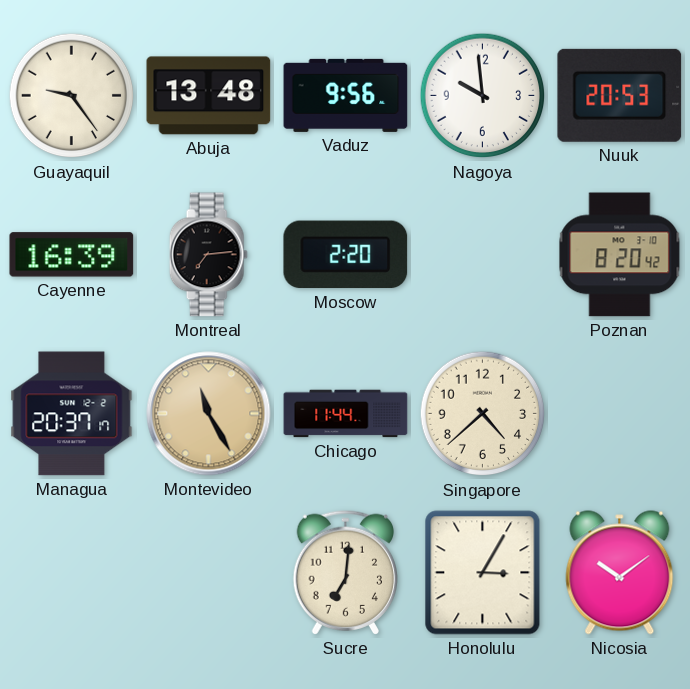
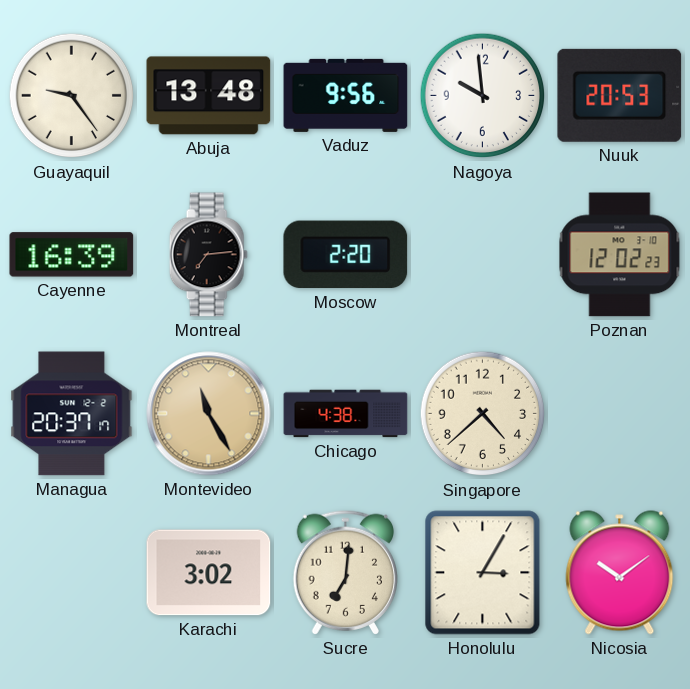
Poznan: 8:20 -> 12:02 (620, 255)
Chicago: 11:44 -> 4:38 (346, 414)
Karachi: none -> 3:02 (209, 573)
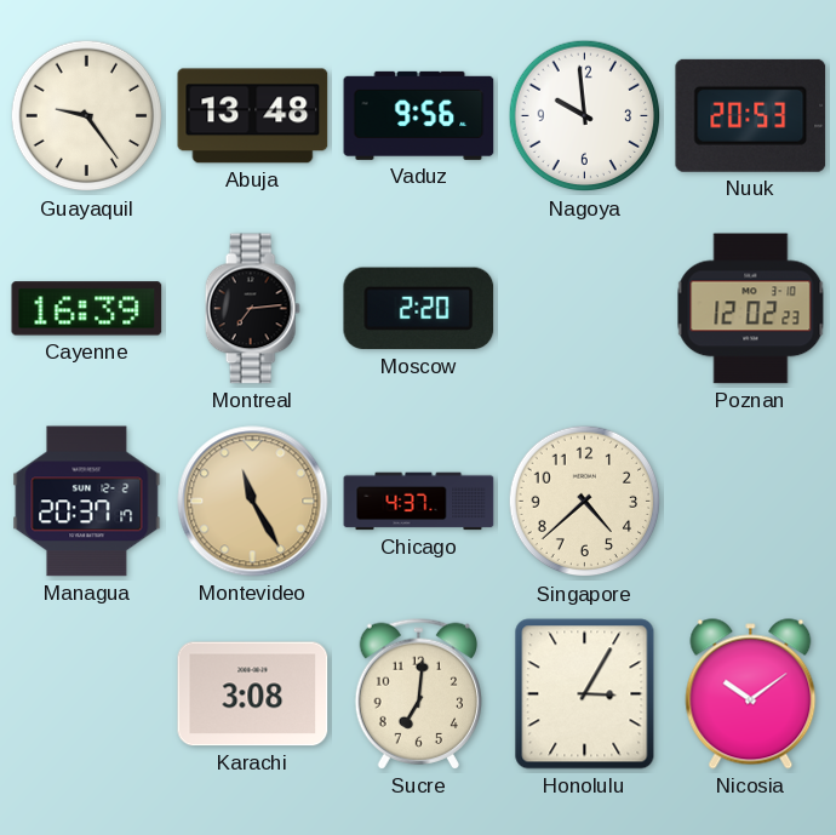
Chicago: 4:38 -> 4:37 (419, 502)
Karachi: 3:02 -> 3:08 (253, 694)
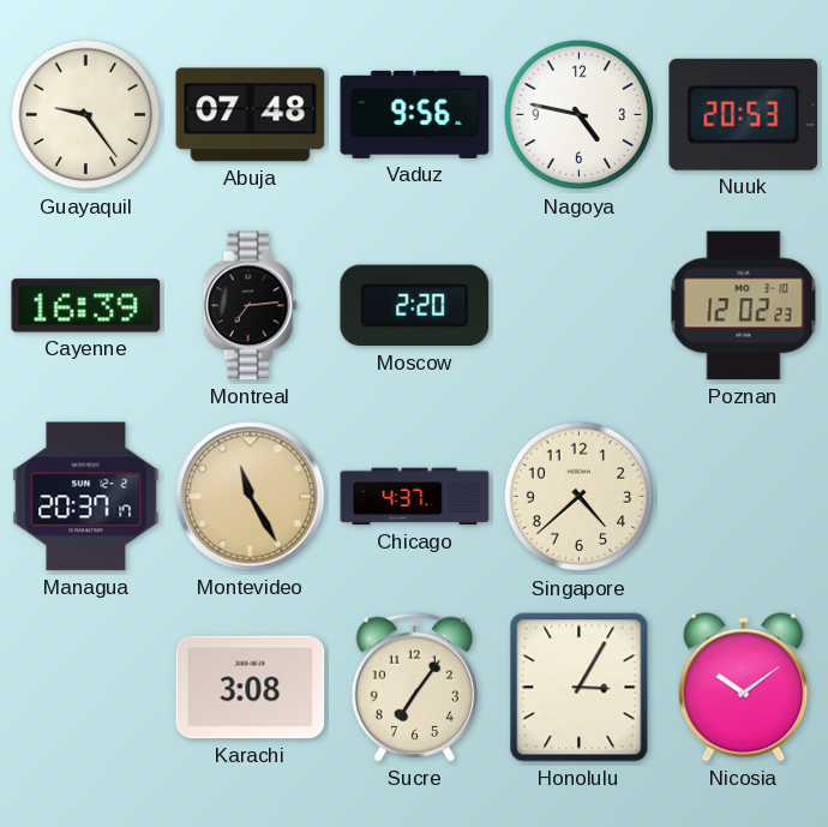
Abuja: 13:48 -> 07:48 (251, 115)
Nagoya: 9:59 -> 4:47 (580, 115)
Sucre: 7:01 -> 7:06 (414, 687)
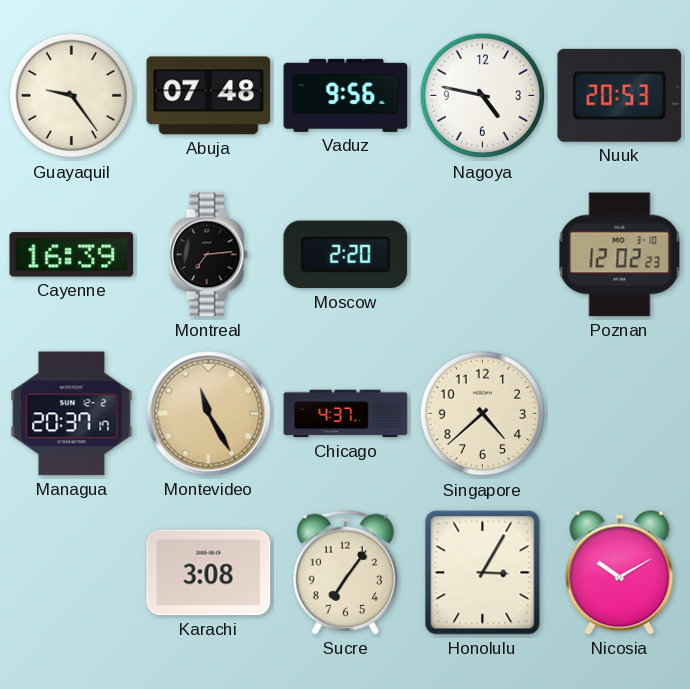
Nicosia: 10:09 -> 10:10 (620, 573)
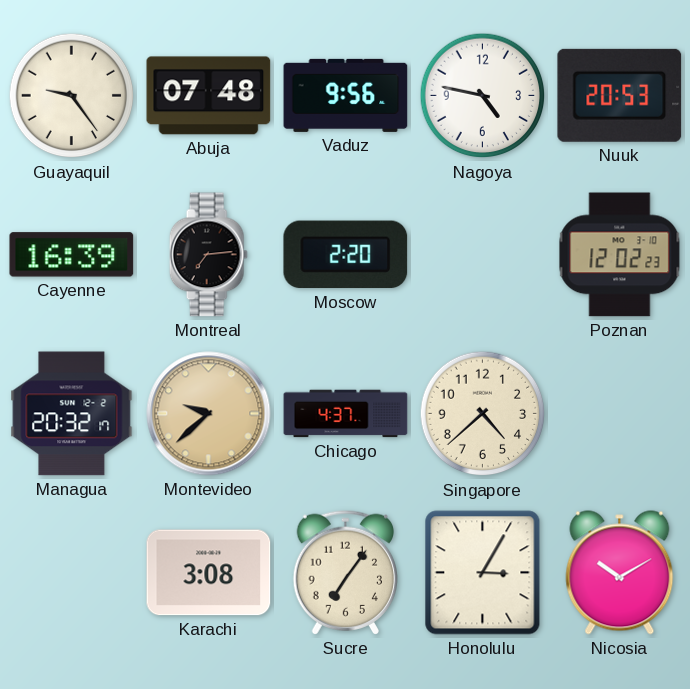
Managua: 20:37 -> 20:32 (72, 414)
Montevideo: 11:25 -> 9:38 (209, 414)
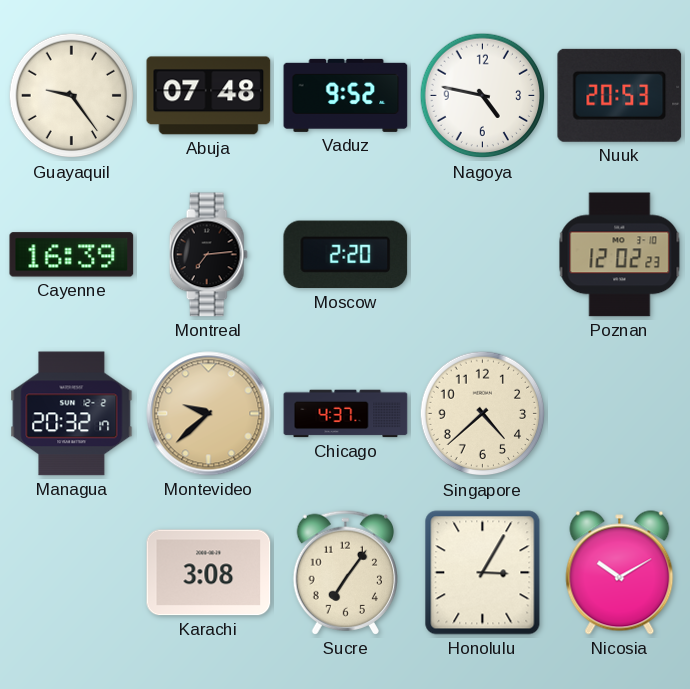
Vaduz: 9:56 -> 9:52 (346, 95)
